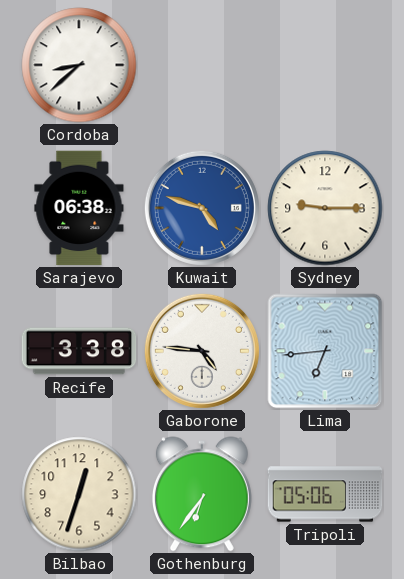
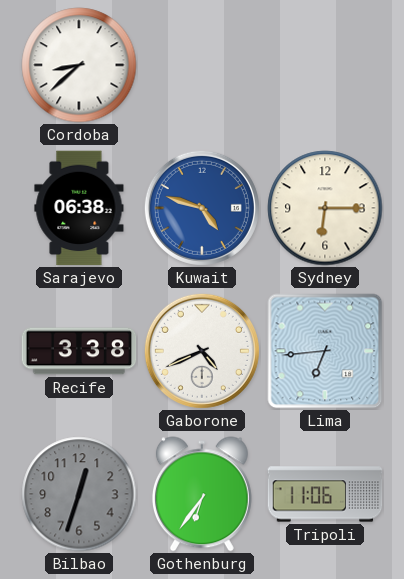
Sydney: 9:15 -> 6:15 (325, 208)
Gaborone: 4:46 -> 4:41 (202, 351)
Bilbao dial: cream -> grey (79, 494)
Tripoli: 05:06 -> 11:06 (325, 494)
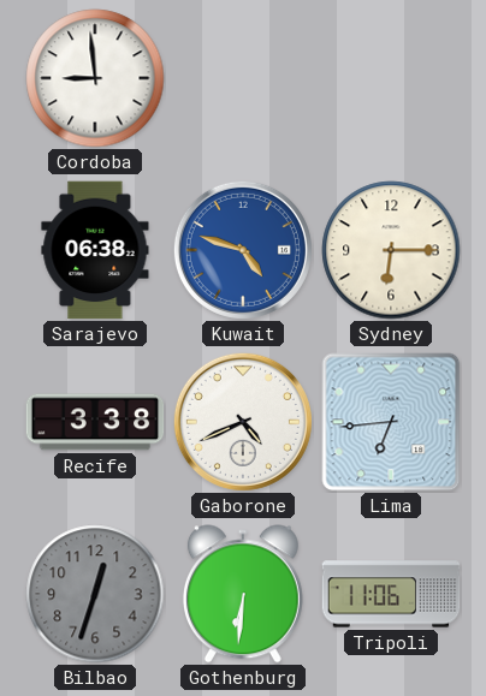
Cordoba: 8:38 -> 8:59 (95, 78)
Gothenburg: 6:36 -> 6:31 (243, 594)
